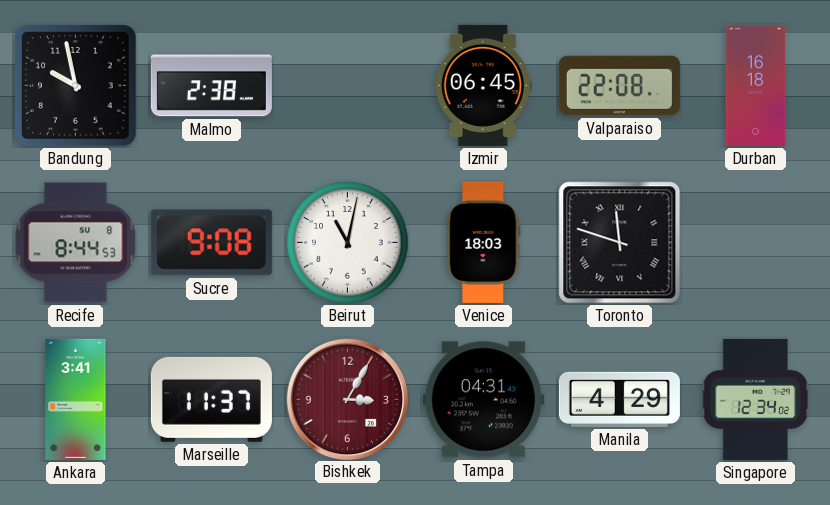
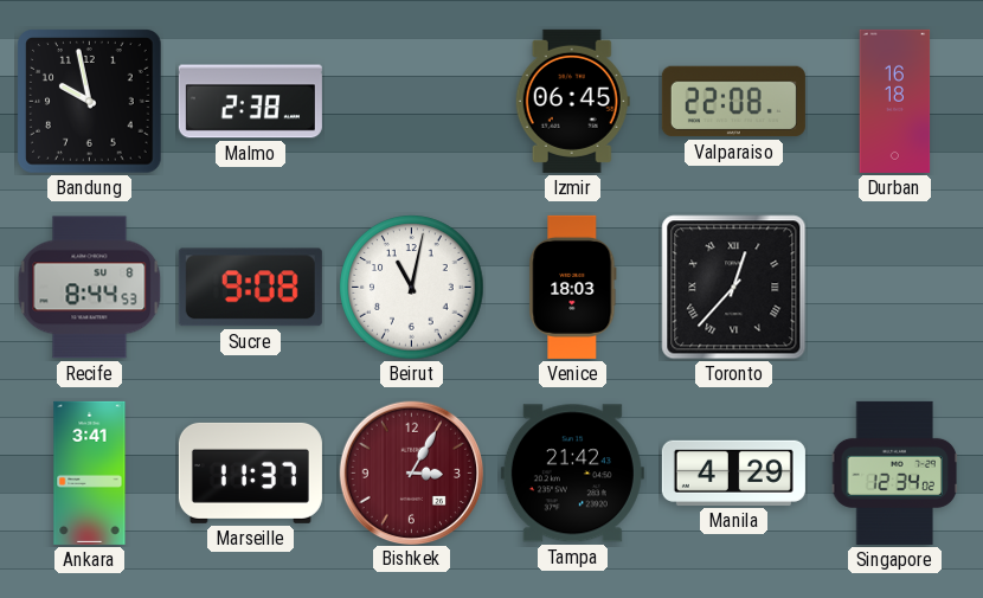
Toronto: 11:48 -> 12:37 (734, 288)
Tampa: 04:31 -> 21:42 (572, 474)
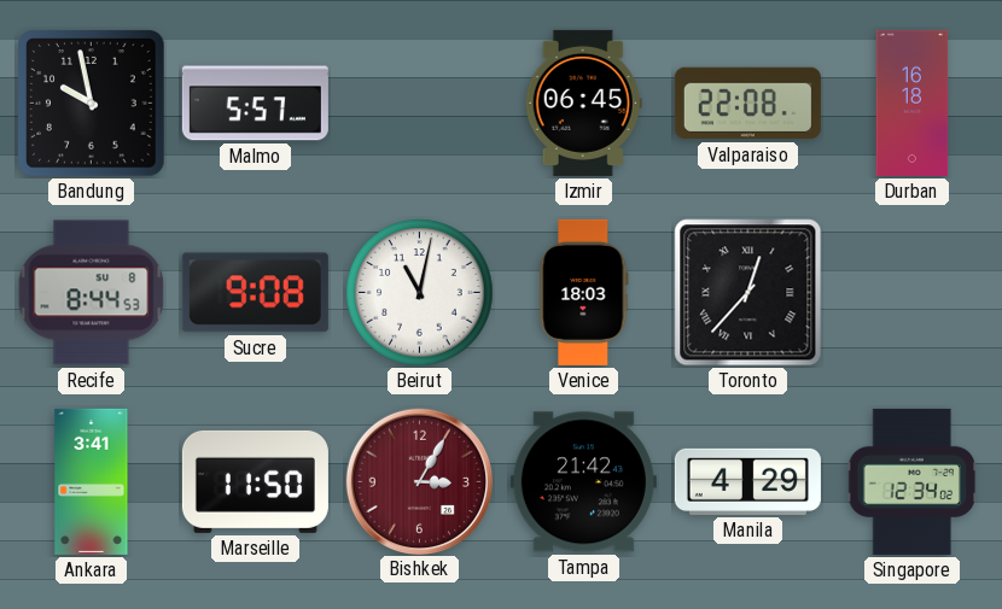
Malmo: 2:38 -> 5:57 (255, 104)
Marseille: 11:37 -> 11:50 (255, 481)
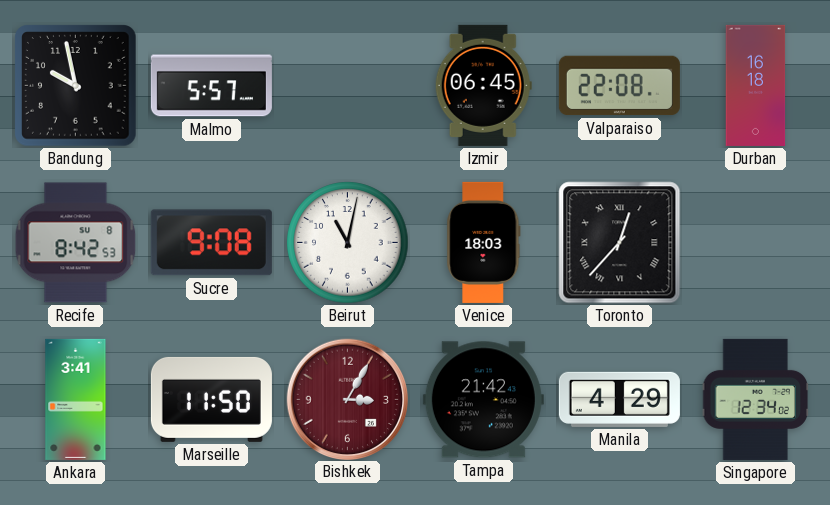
Recife: 8:44 -> 8:42 (76, 243)
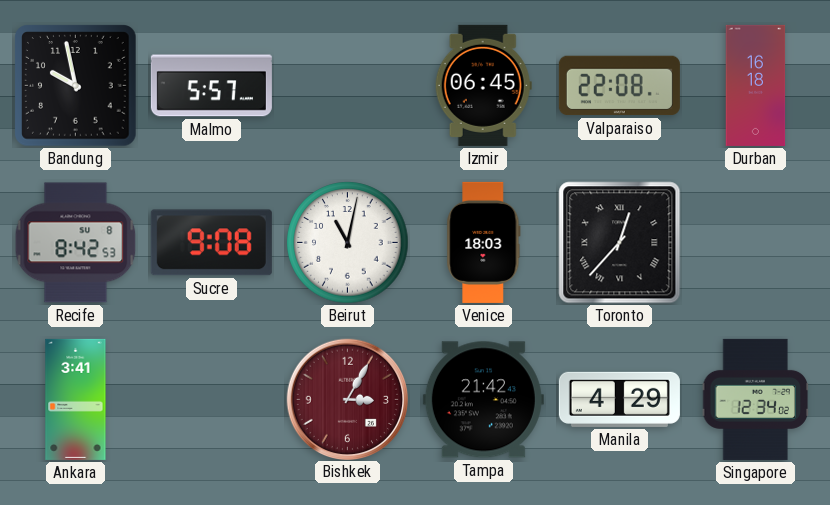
Marseille: 11:50 -> none (211, 399)
